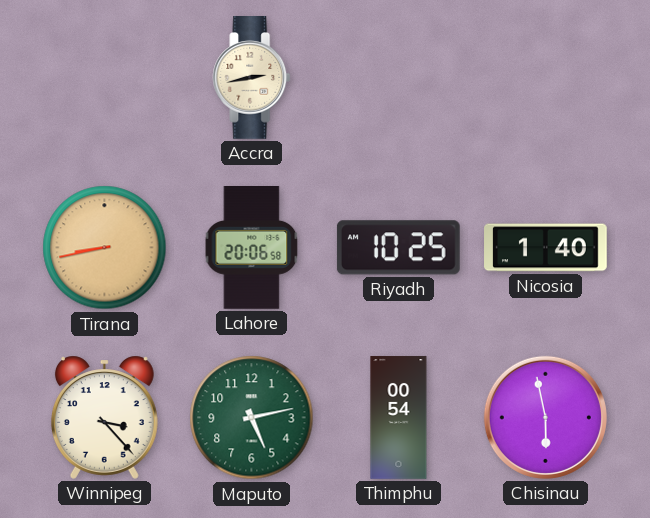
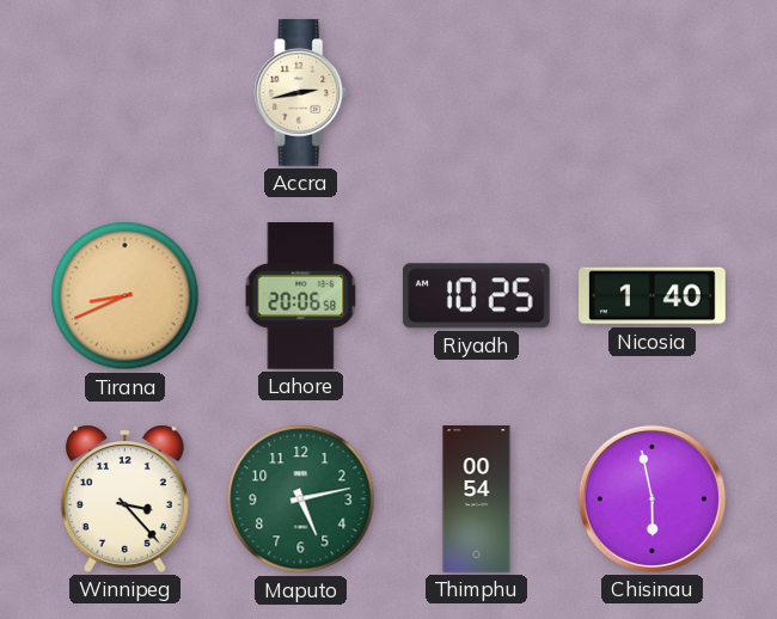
Tirana: 8:43 -> 8:41 (126, 296)
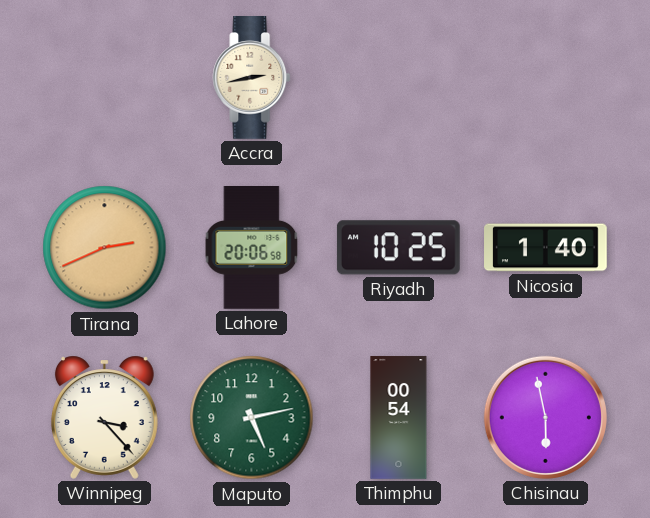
Tirana: 8:41 -> 2:41 (105, 248)
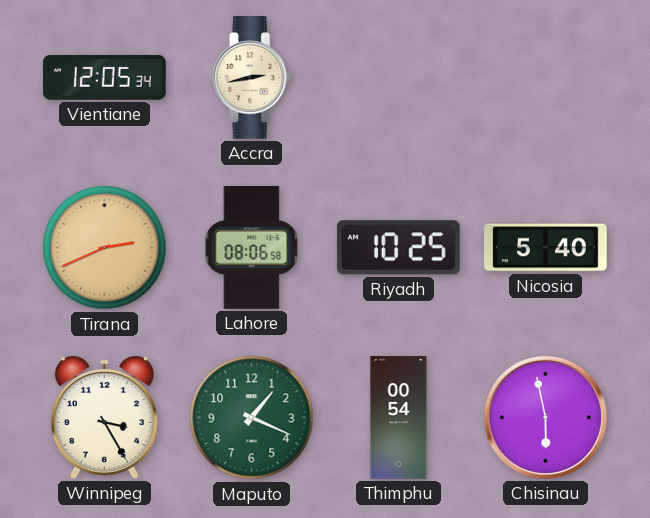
Vientiane: none -> 12:05 (105, 77)
Lahore: 20:06 -> 08:06 (252, 248)
Nicosia: 1:40 -> 5:40 (546, 248)
Winnipeg: 3:23 -> 3:25 (104, 417)
Maputo: 5:13 -> 1:19 (252, 418)
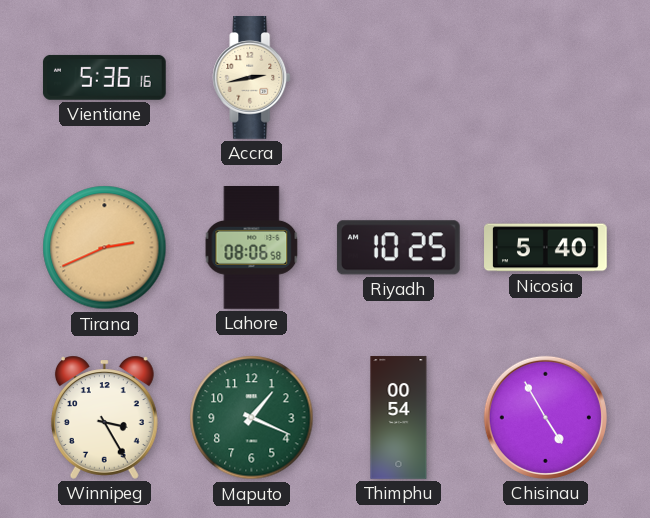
Vientiane: 12:05 -> 5:36 (105, 77)
Chisinau: 5:58 -> 4:55 (545, 417)
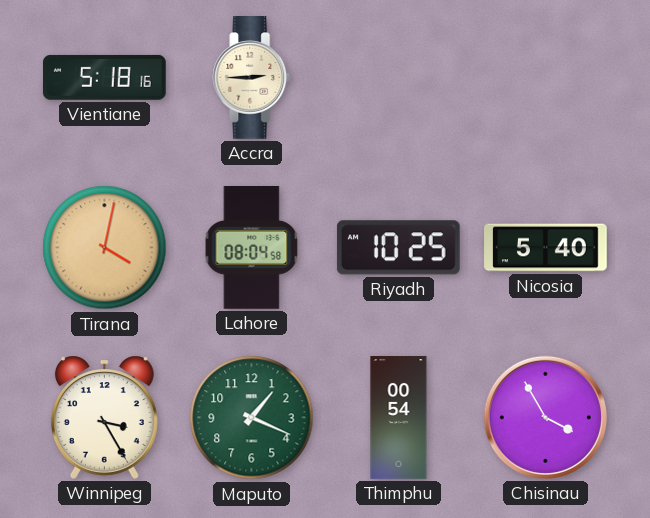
Vientiane: 5:36 -> 5:18 (105, 77)
Accra: 2:43 -> 2:45 (252, 78)
Tirana: 2:41 -> 4:02 (105, 248)
Lahore: 08:06 -> 08:04 (252, 248)
Chisinau: 4:55 -> 3:55 (545, 417)
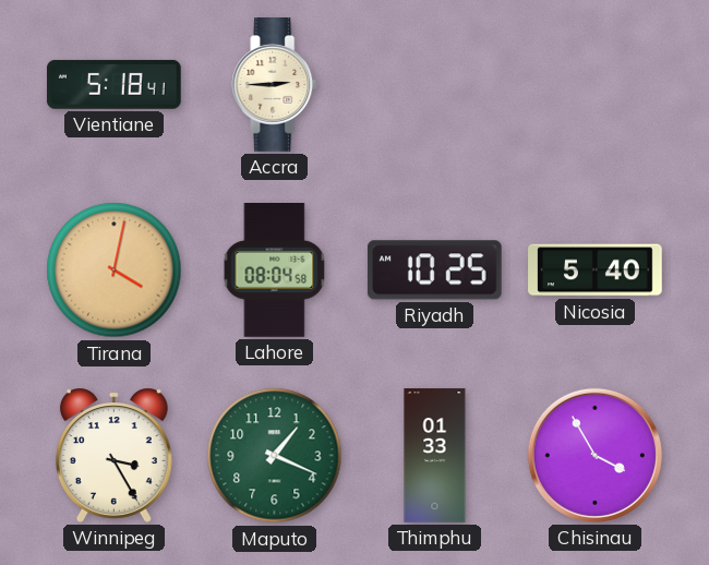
Vientiane: 5:18:16 -> 5:18:41 (115, 84)
Thimphu: 00:54 -> 01:33 (435, 456)
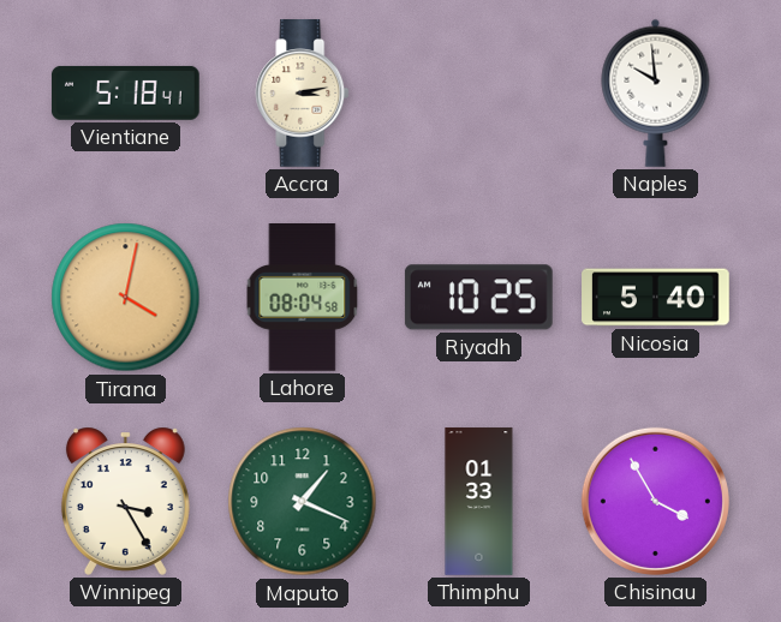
Accra: 2:45 -> 3:13 (303, 94)
Naples: none -> 9:59 (656, 92)
